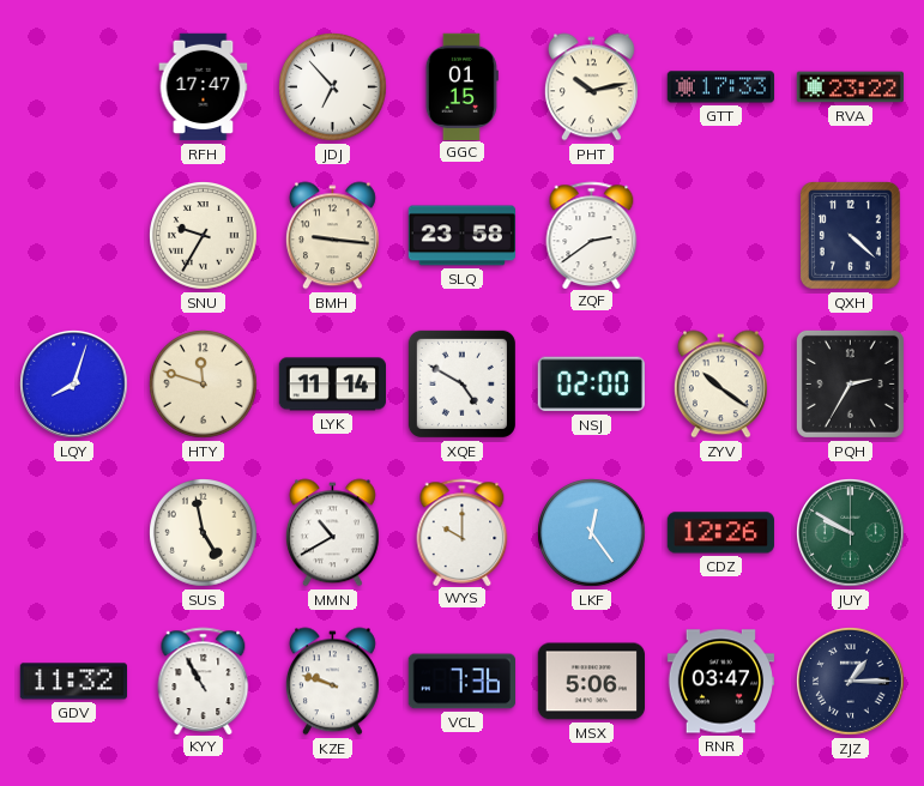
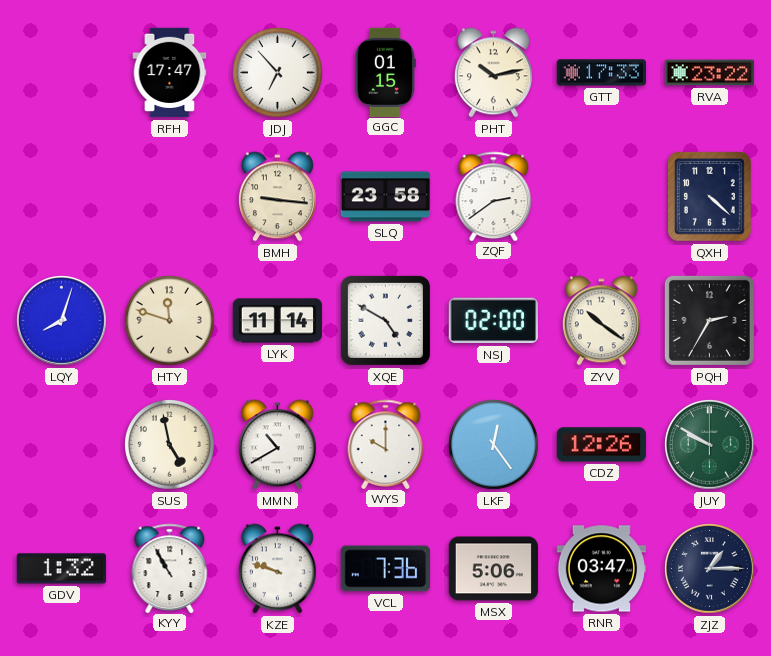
SNU: 9:35 -> none (204, 236)
GDV: 11:32 -> 1:32 (61, 569)
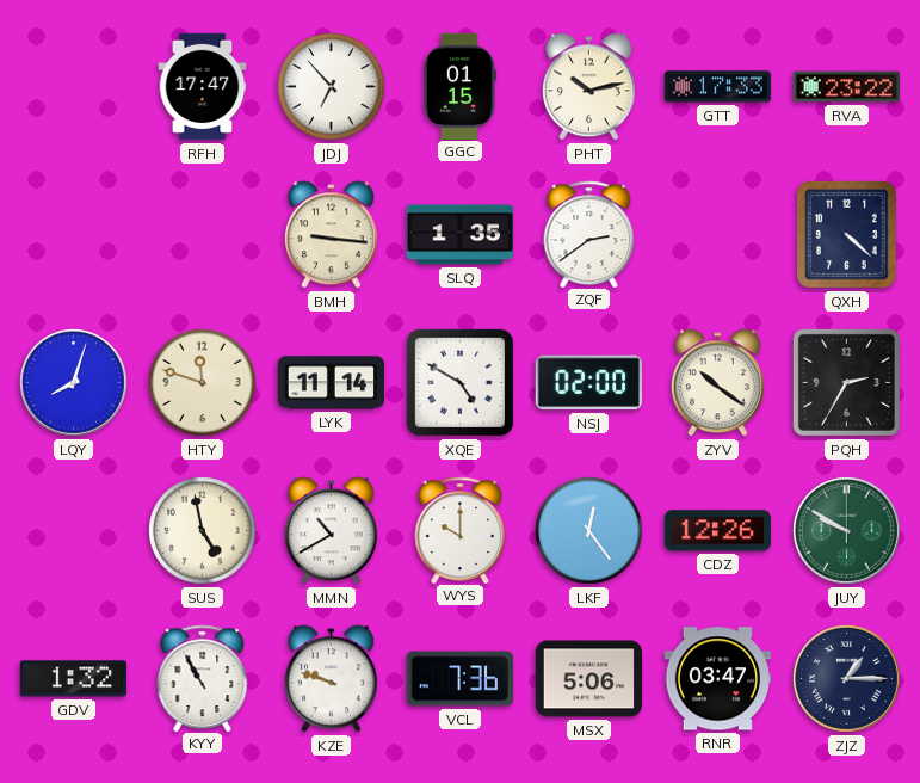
SLQ: 23:58 -> 1:35 (459, 235)
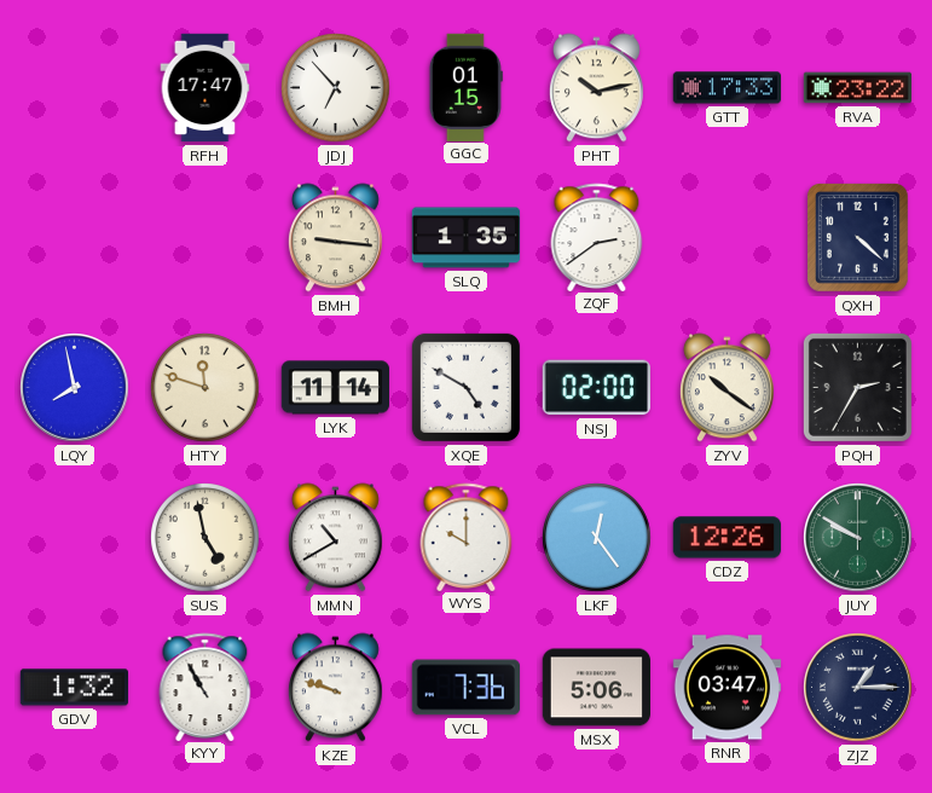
LQY: 8:03 -> 7:58 (75, 388)
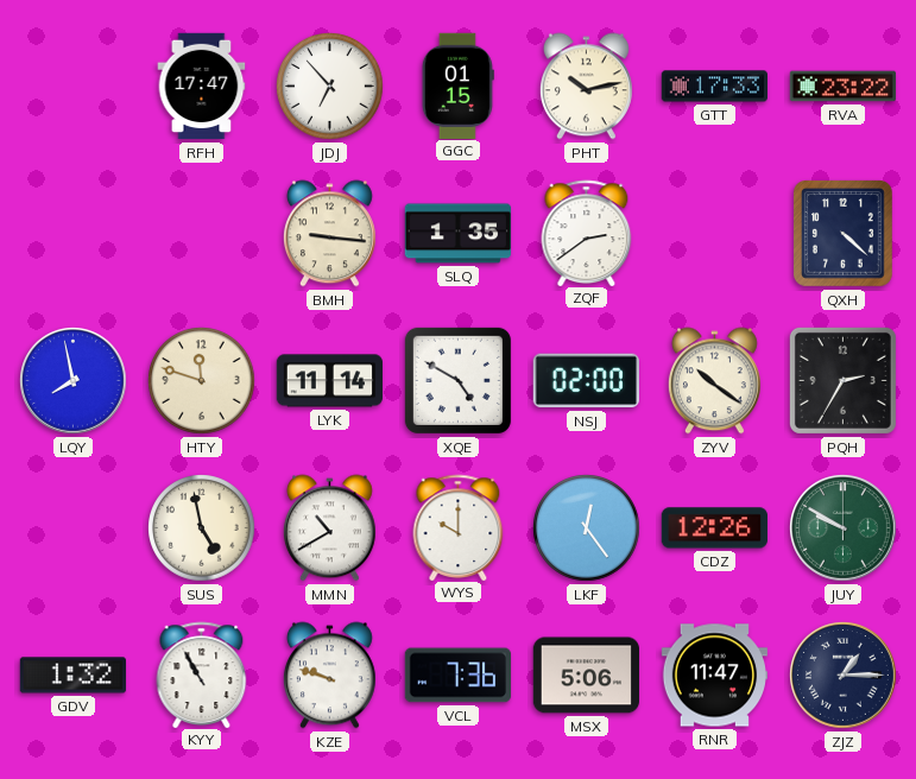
RNR: 03:47 -> 11:47 (715, 676)
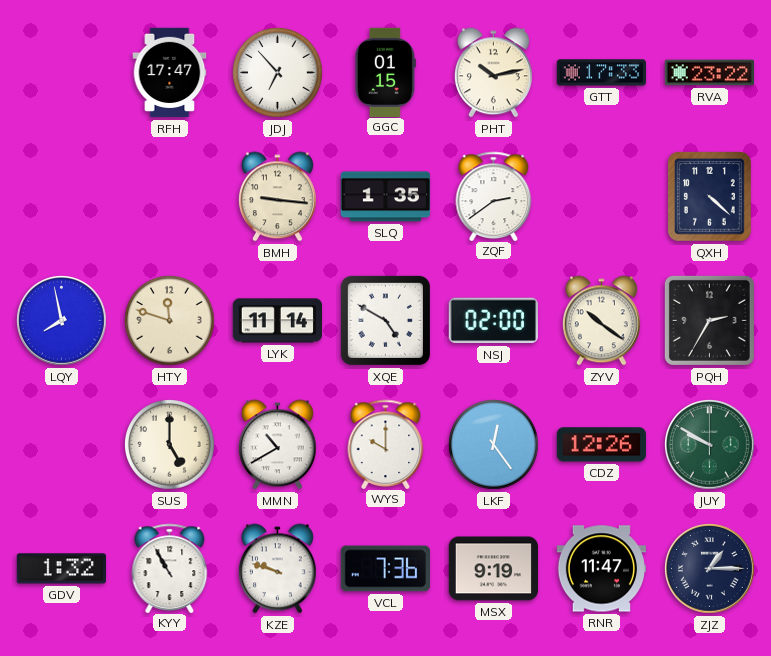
SUS: 4:58 -> 5:00 (170, 445)
MSX: 5:06 -> 9:19 (493, 569)
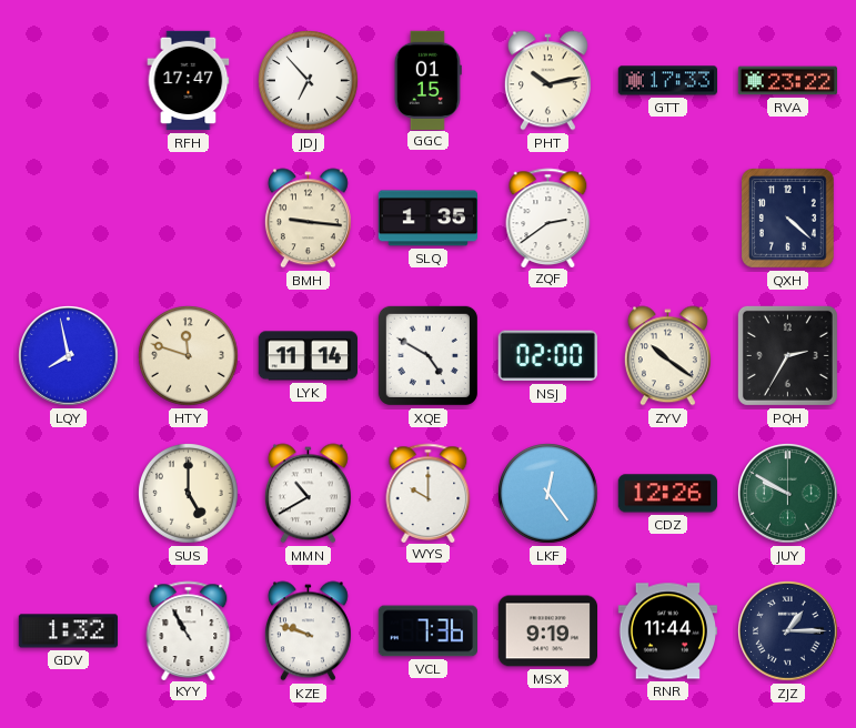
RNR: 11:47 -> 11:44 (668, 631)
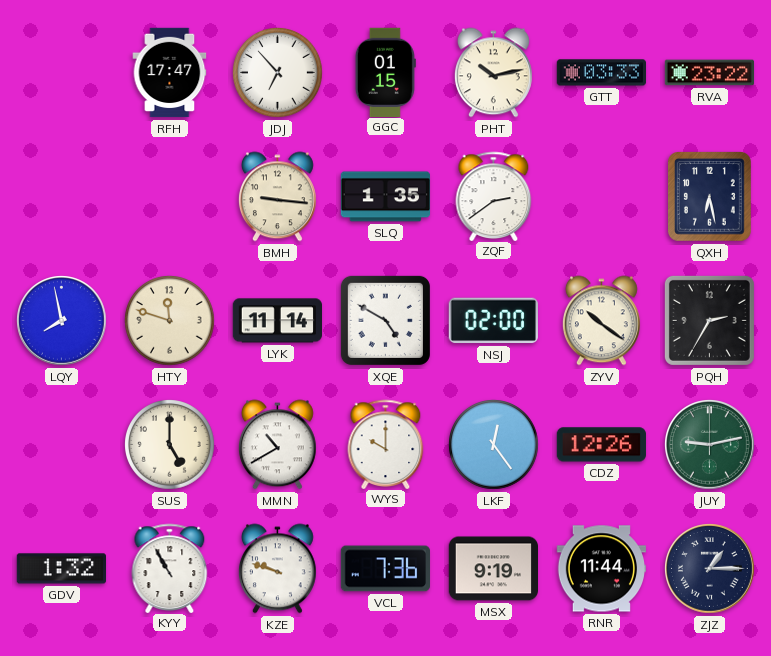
GTT: 17:33 -> 03:33 (601, 73)
QXH: 4:22 -> 6:28 (710, 197)
JUY: 9:50 -> 9:13 (710, 445)
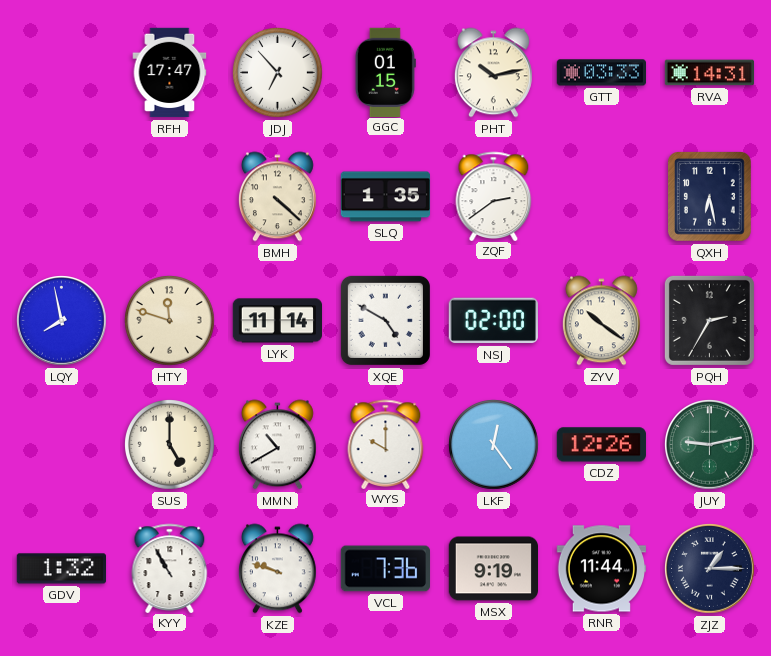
RVA: 23:22 -> 14:31 (709, 73)
BMH: 9:16 -> 4:22 (277, 197)
